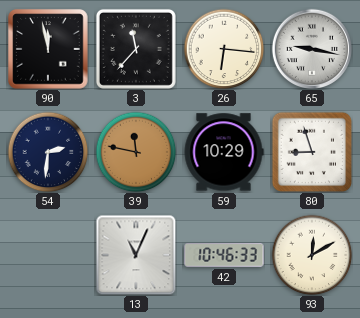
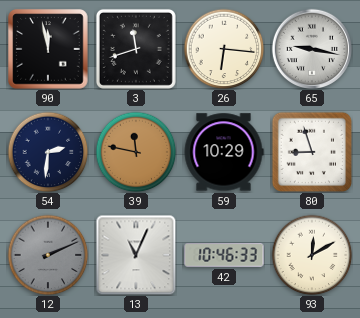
3: 11:37 -> 11:42 (136, 49)
12: none -> 2:11 (48, 255)
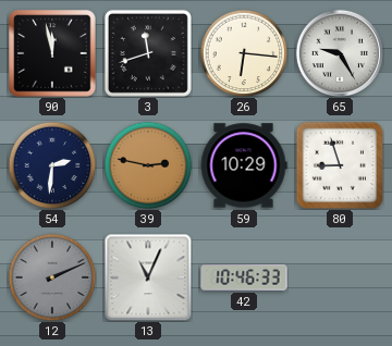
65: 9:17 -> 9:25 (339, 52)
39: 11:47 -> 2:47 (148, 165)
93: 12:10 -> none (312, 255)
